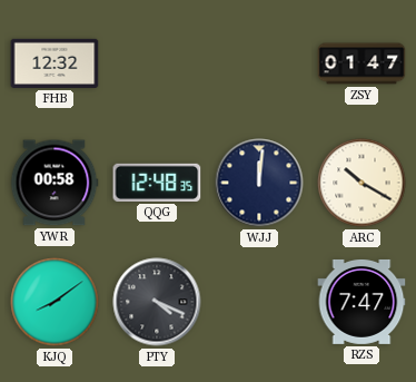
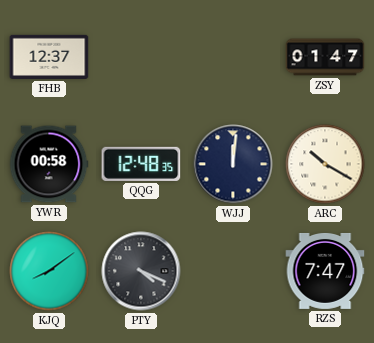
FHB: 12:32 -> 12:37 (49, 57)
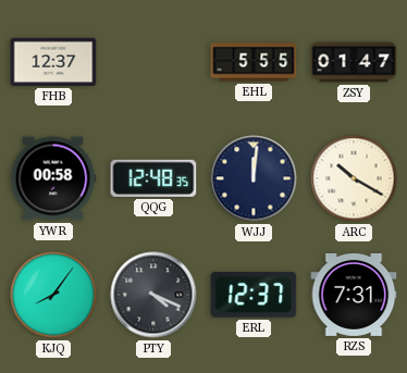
EHL: none -> 5:55 (254, 62)
KJQ: 8:09 -> 8:06 (53, 295)
ERL: none -> 12:37 (254, 295)
RZS: 7:47 -> 7:31 (354, 295)
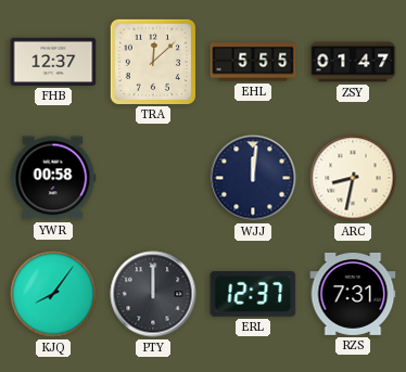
TRA: none -> 12:08 (152, 61)
QQG: 12:48 -> none (153, 178)
ARC: 10:20 -> 8:32 (353, 178)
PTY: 4:19 -> 12:00 (153, 294)
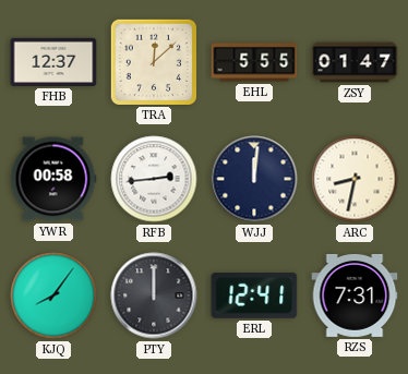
RFB: none -> 2:44 (154, 179)
ERL: 12:37 -> 12:41 (254, 295)
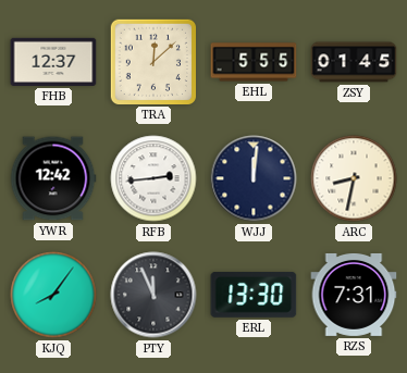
ZSY: 01:47 -> 01:45 (354, 62)
YWR: 00:58 -> 12:42 (53, 178)
PTY: 12:00 -> 11:56 (153, 295)
ERL: 12:41 -> 13:30 (254, 295)
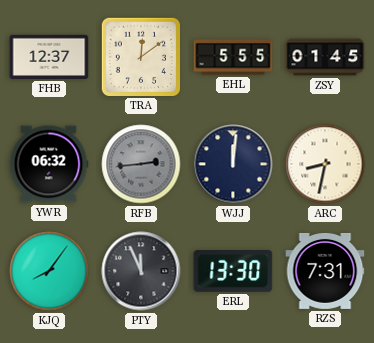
TRA: 12:08 -> 12:09 (140, 56)
YWR: 12:42 -> 06:32 (49, 164)
RFB dial: white -> grey (141, 164)
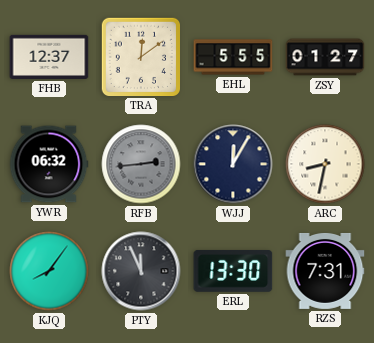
ZSY: 01:45 -> 01:27 (325, 57)
WJJ: 12:01 -> 12:05 (233, 164)
